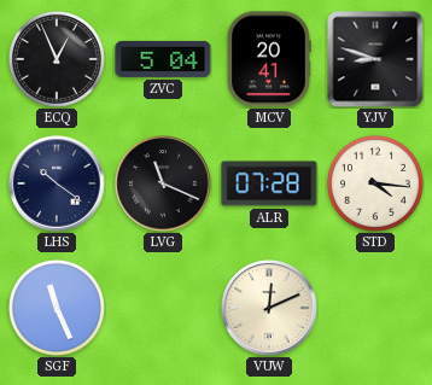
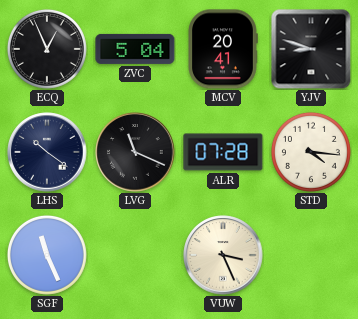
VUW: 12:11 -> 3:26 (223, 255)
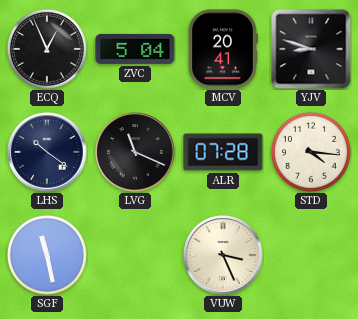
SGF: 11:26 -> 11:28 (47, 255)
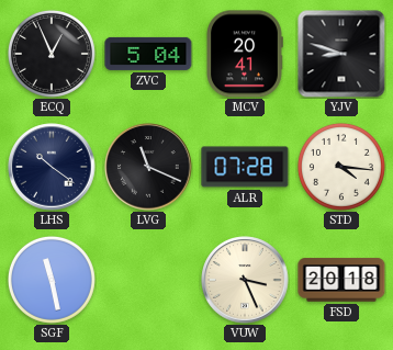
FSD: none -> 20:18 (341, 280)
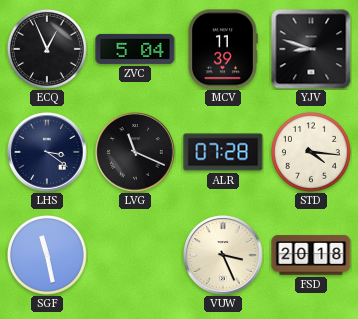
MCV: 20:41 -> 11:39 (223, 49)
LHS: 10:21 -> 3:21 (47, 152)
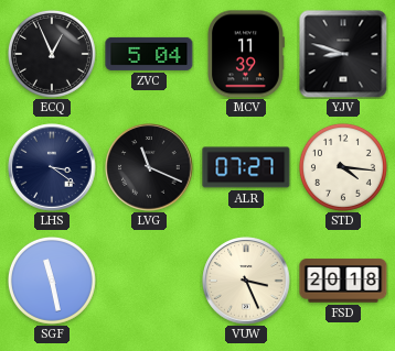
ALR: 07:28 -> 07:27 (246, 167)
